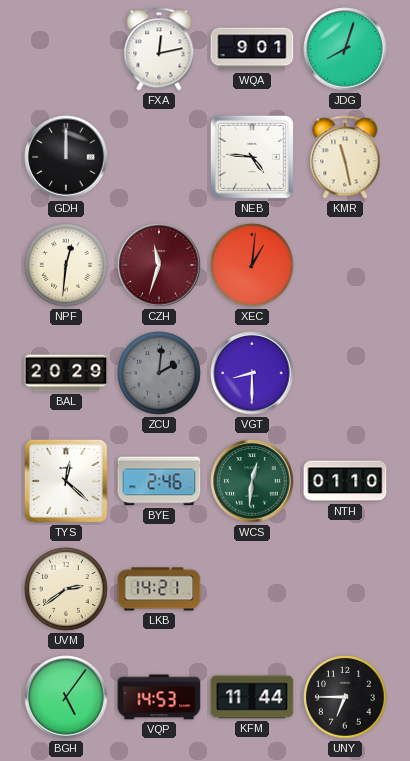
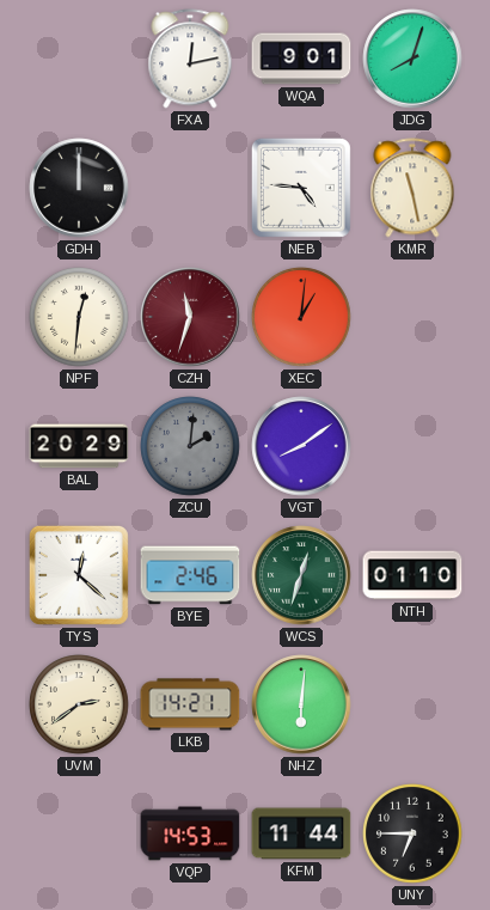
VGT: 8:30 -> 8:09 (301, 446)
WCS: 12:31 -> 12:33 (301, 575)
NHZ: none -> 6:01 (301, 704)
BGH: 5:06 -> none (66, 697)
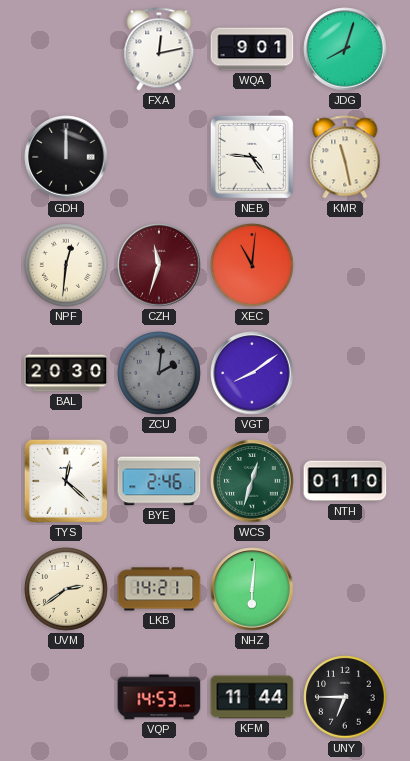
XEC: 1:01 -> 11:01 (252, 265)
BAL: 20:29 -> 20:30 (66, 373)
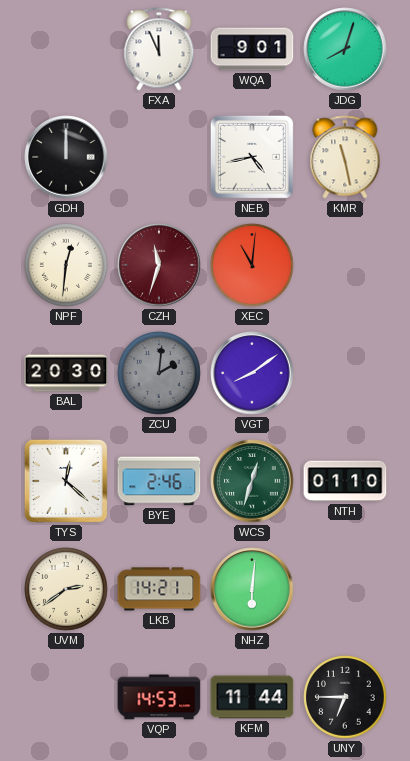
FXA: 12:13 -> 11:56 (159, 49)
NEB: 4:46 -> 4:43 (252, 157)
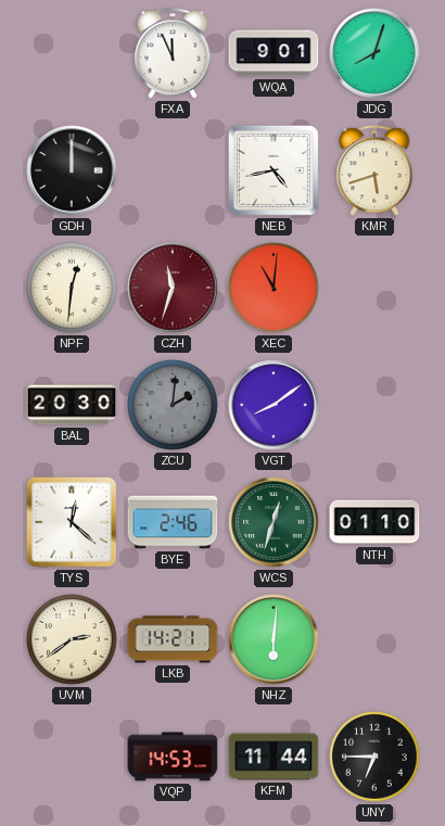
KMR: 11:28 -> 5:42 (374, 170)
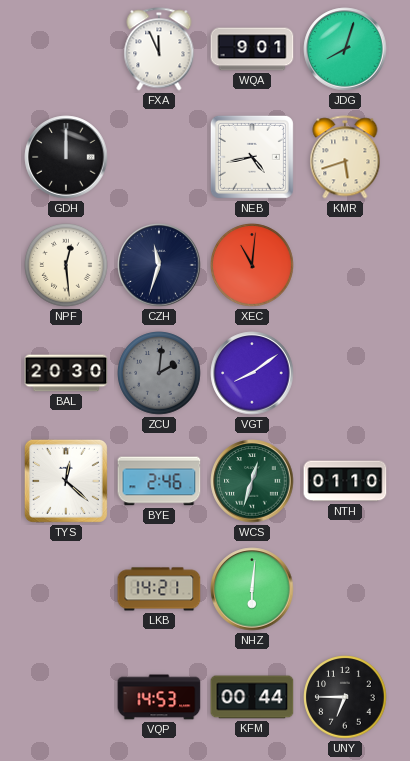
NPF: 12:31 -> 12:29 (66, 265)
CZH dial: burgundy -> navy (159, 265)
UVM: 2:39 -> none (72, 639)
KFM: 11:44 -> 00:44 (252, 697)
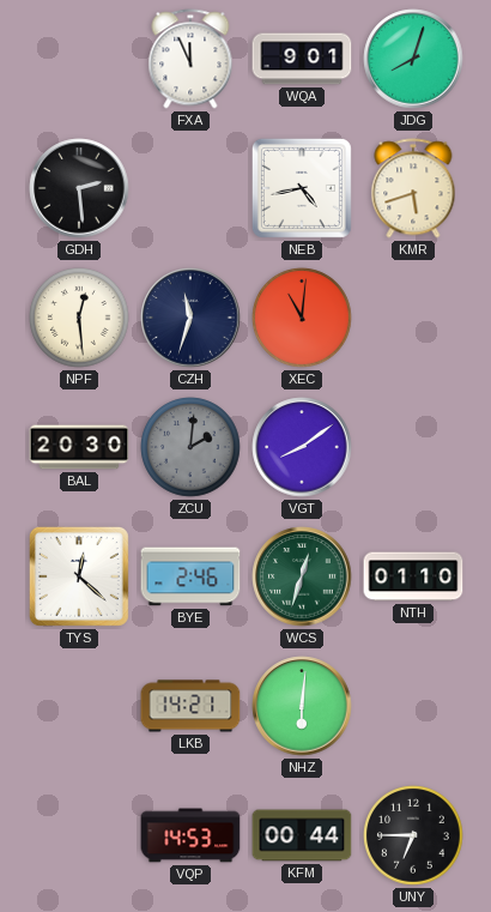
GDH: 12:00 -> 2:29 (79, 188)
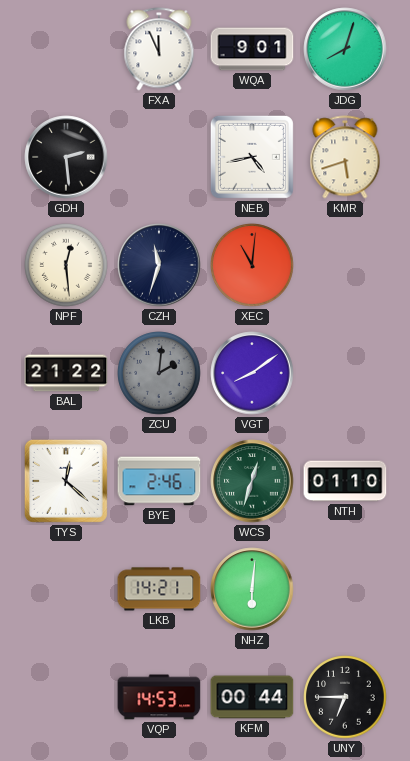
BAL: 20:30 -> 21:22 (66, 373)
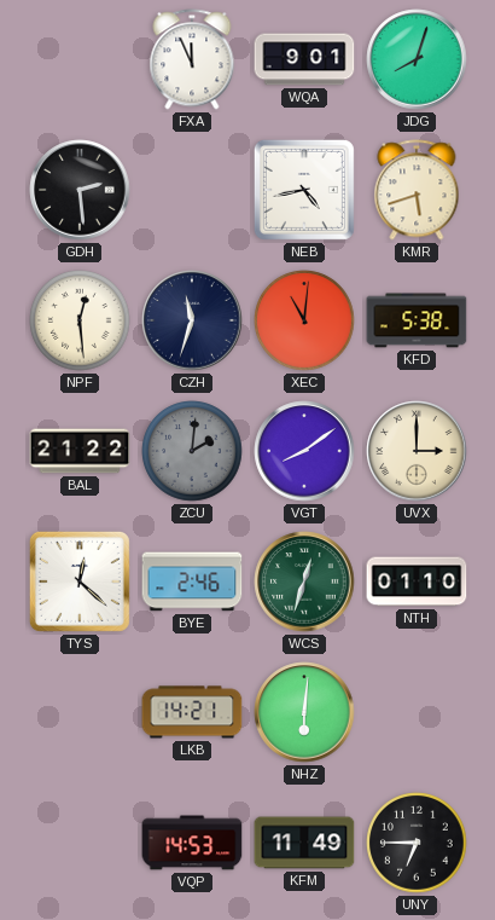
KFD: none -> 5:38 (417, 320)
UVX: none -> 3:00 (417, 451)
KFM: 00:44 -> 11:49 (304, 843)
